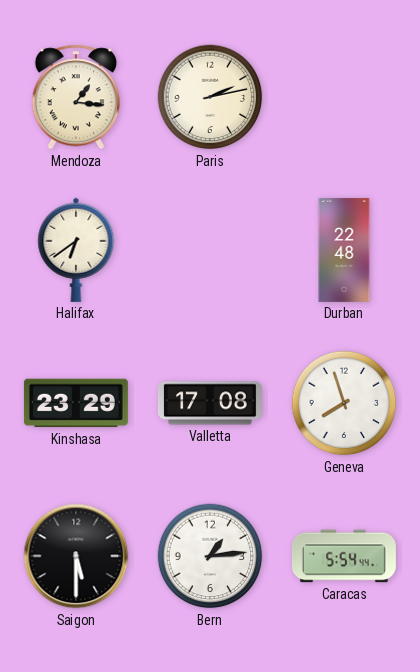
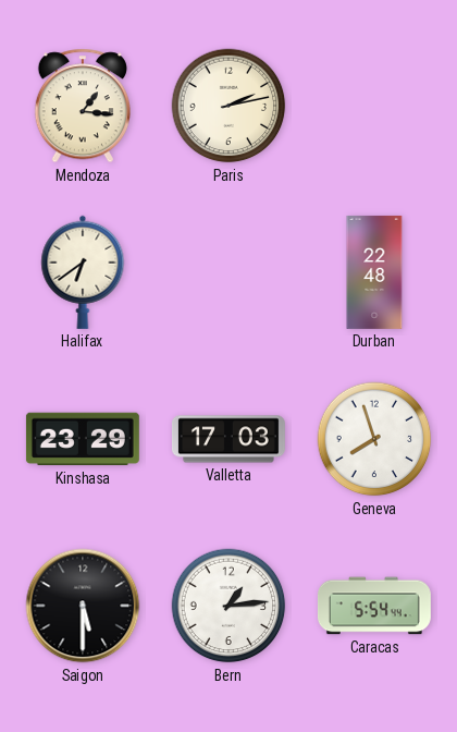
Valletta: 17:08 -> 17:03 (228, 439)
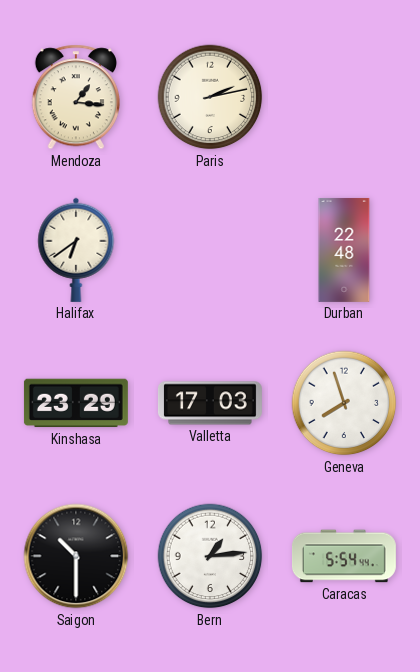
Saigon: 5:30 -> 10:30 (76, 556)
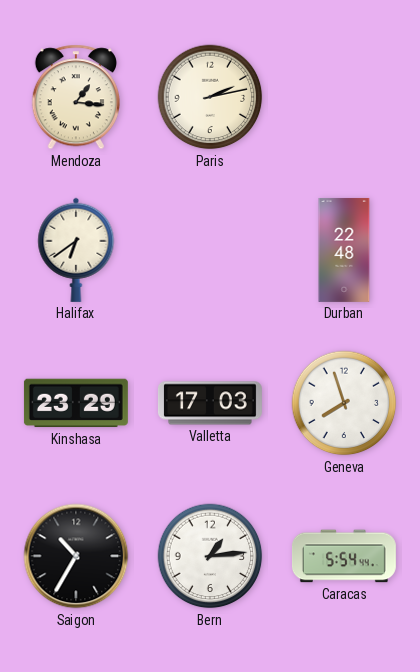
Saigon: 10:30 -> 10:35 (76, 556)
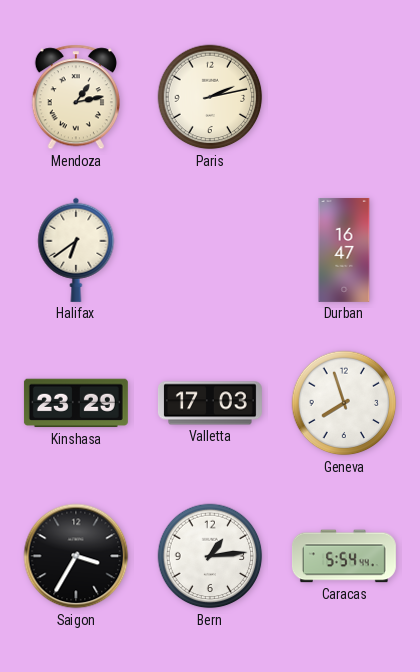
Mendoza: 1:16 -> 1:13 (76, 97)
Durban: 22:48 -> 16:47 (344, 250)
Saigon: 10:35 -> 3:35 (76, 556)
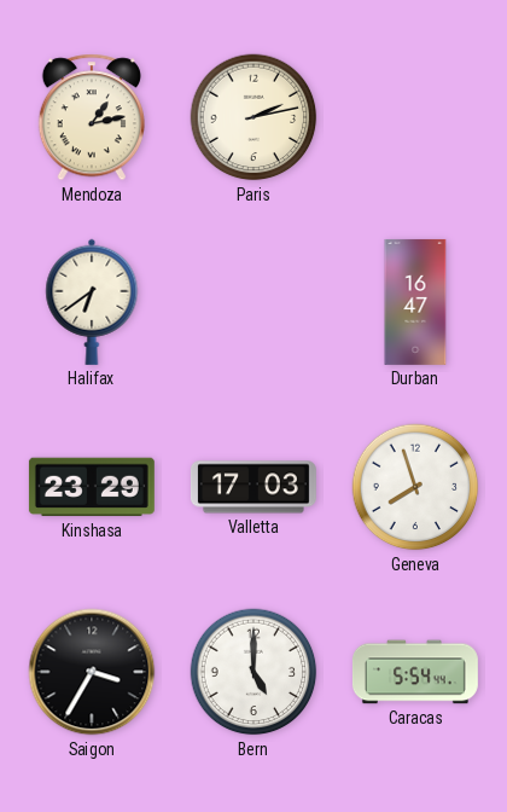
Bern: 1:14 -> 5:00 (253, 672)
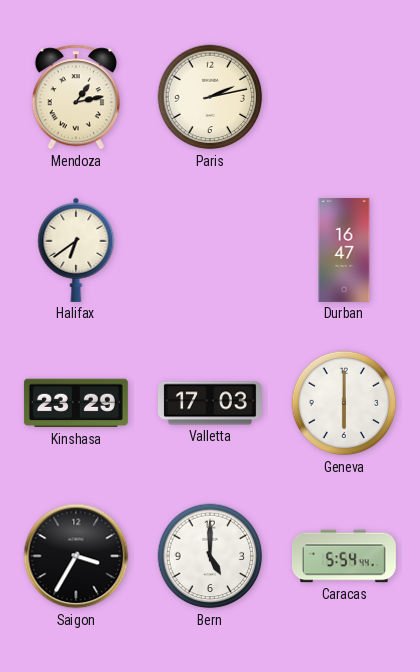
Geneva: 7:57 -> 6:00 (344, 403)
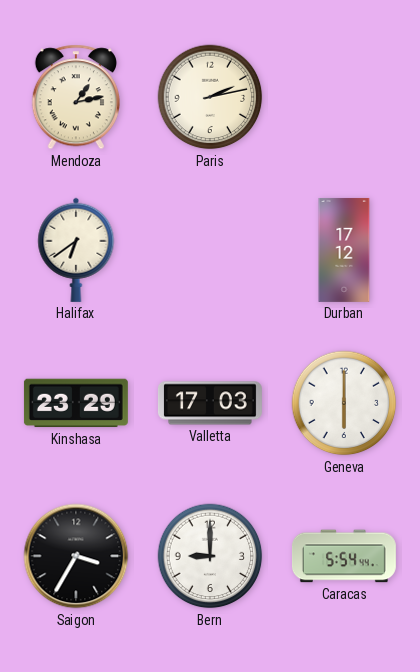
Durban: 16:47 -> 17:12 (344, 250)
Bern: 5:00 -> 9:00 (210, 556)
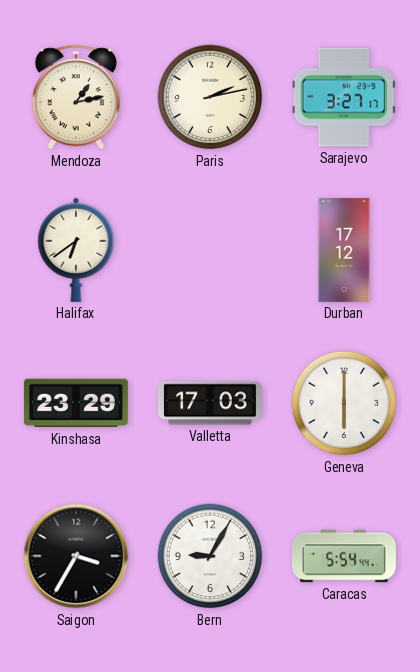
Sarajevo: none -> 3:27 (344, 97)
Bern: 9:00 -> 9:05 (210, 556)
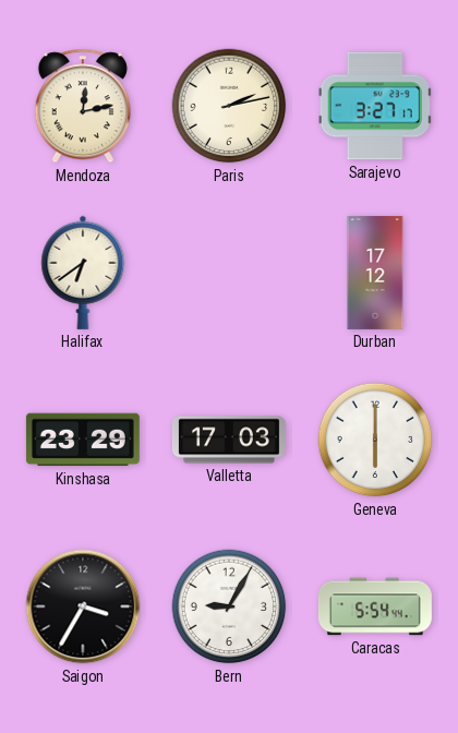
Mendoza: 1:13 -> 12:13 (83, 106)
